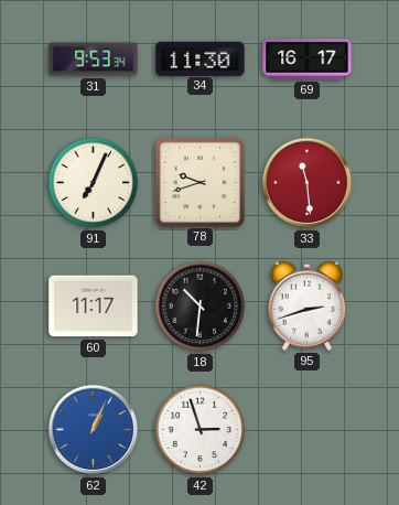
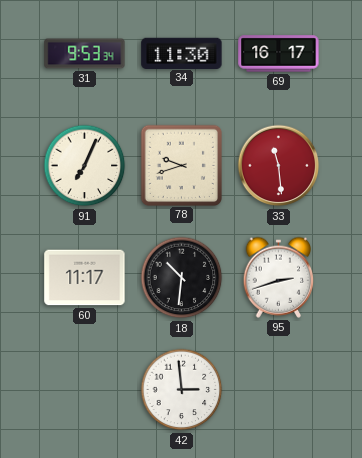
62: 1:04 -> none (94, 430)
42: 2:57 -> 2:59 (182, 390)
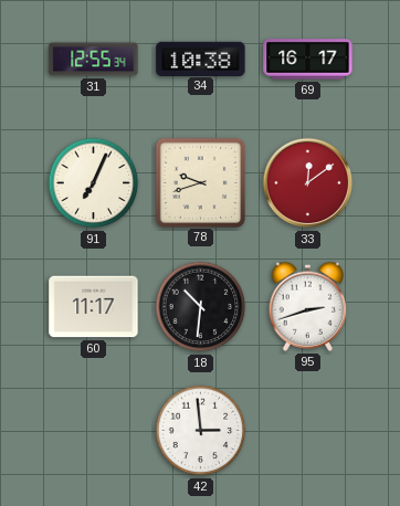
31: 9:53 -> 12:55 (94, 60)
34: 11:30 -> 10:38 (201, 59)
33: 11:29 -> 12:09 (308, 183)
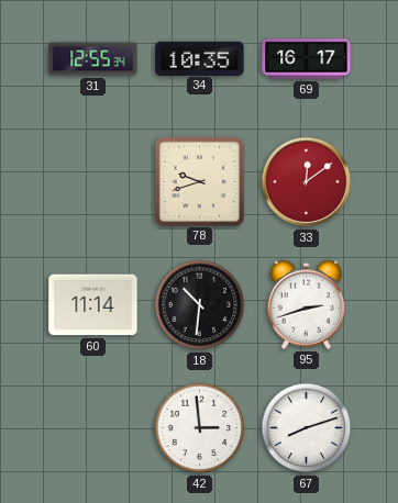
34: 10:38 -> 10:35 (200, 58)
91: 7:04 -> none (94, 183)
60: 11:17 -> 11:14 (93, 305)
67: none -> 8:12 (307, 428)
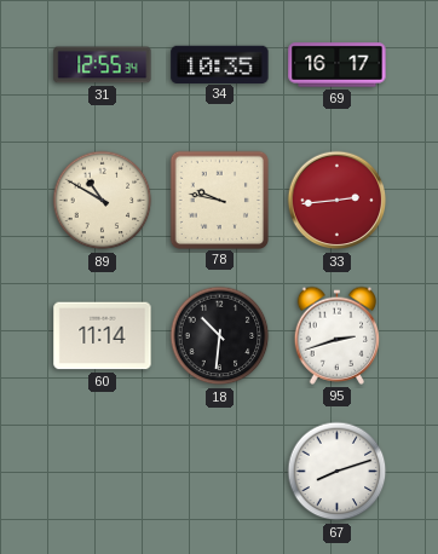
89: none -> 10:50 (103, 201)
78: 9:42 -> 9:47 (219, 200)
33: 12:09 -> 2:44 (338, 201)
42: 2:59 -> none (200, 428)
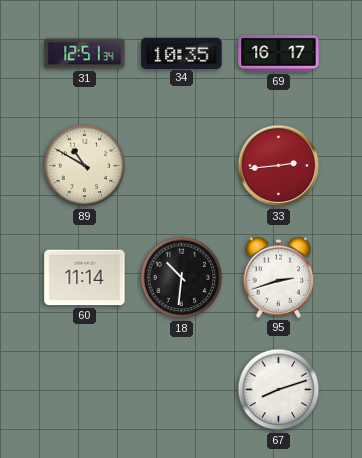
31: 12:55 -> 12:51 (85, 54)
78: 9:47 -> none (219, 200)
